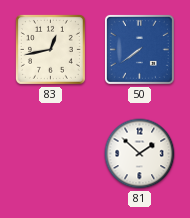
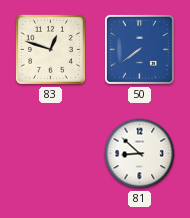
83: 12:43 -> 12:48 (50, 49)
81: 1:52 -> 8:52 (140, 154)
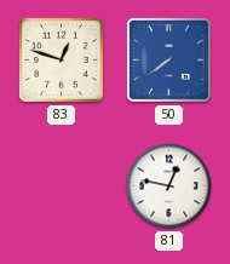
81: 8:52 -> 12:47 (169, 186)
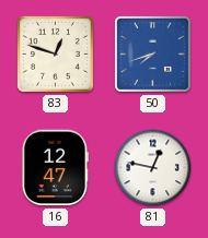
50: 7:39 -> 7:42 (152, 53)
16: none -> 12:47 (55, 168)
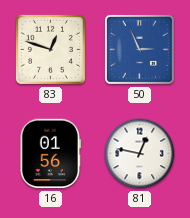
50: 7:42 -> 2:56 (139, 49)
16: 12:47 -> 01:56 (50, 154)
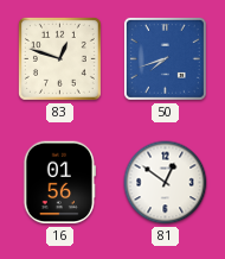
50: 2:56 -> 7:42 (165, 58)
81: 12:47 -> 12:51 (166, 183)
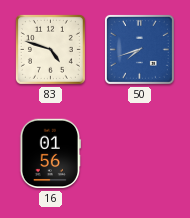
83: 12:48 -> 4:48 (50, 49)
81: 12:51 -> none (166, 183)
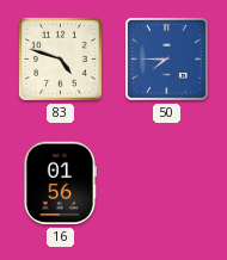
50: 7:42 -> 7:45 (166, 58)
